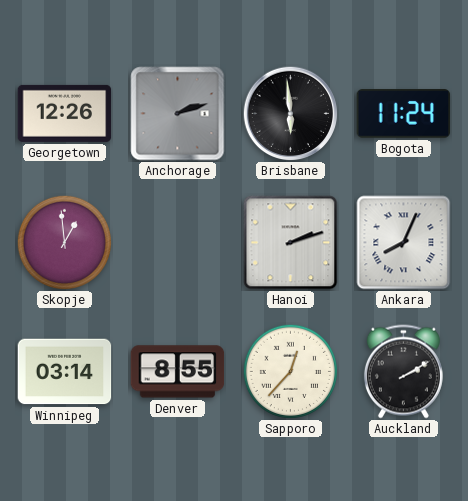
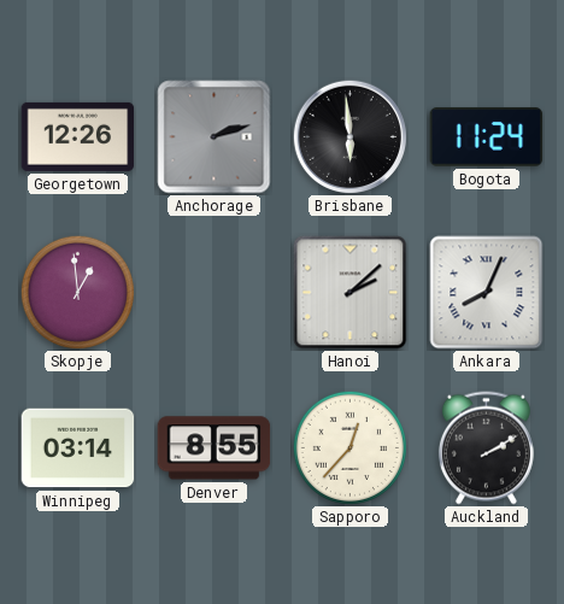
Hanoi: 2:12 -> 2:08 (351, 293)
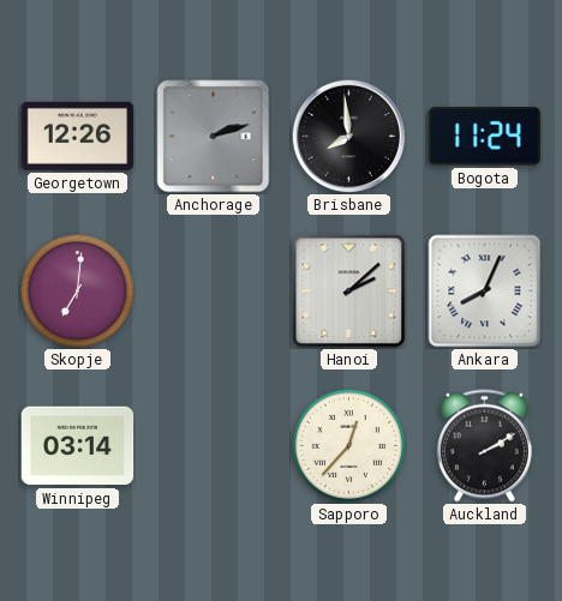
Brisbane: 5:59 -> 7:59 (348, 136)
Skopje: 12:59 -> 7:01 (77, 290)
Denver: 8:55 -> none (215, 448)
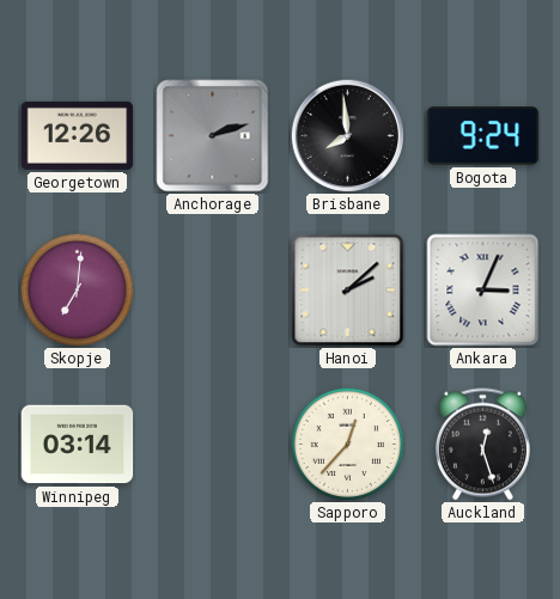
Bogota: 11:24 -> 9:24 (483, 136)
Ankara: 8:04 -> 3:04 (483, 291)
Auckland: 2:10 -> 12:27 (482, 445)
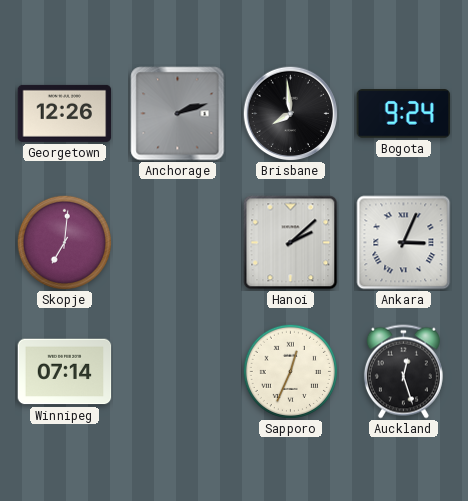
Winnipeg: 03:14 -> 07:14 (65, 372)
Sapporo: 12:37 -> 12:34 (290, 371)
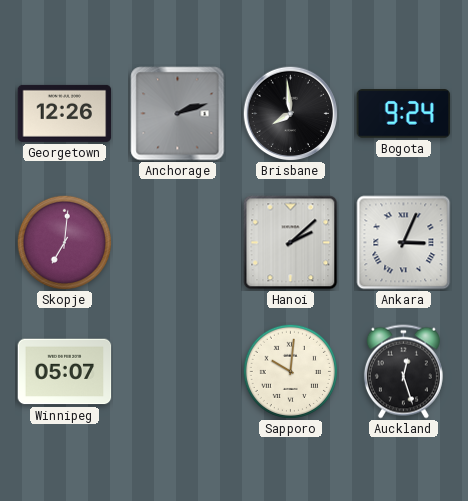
Winnipeg: 07:14 -> 05:07 (65, 372)
Sapporo: 12:34 -> 10:01 (290, 371)
